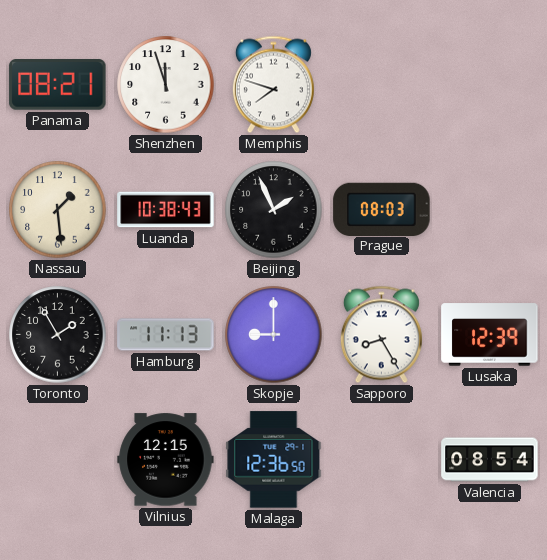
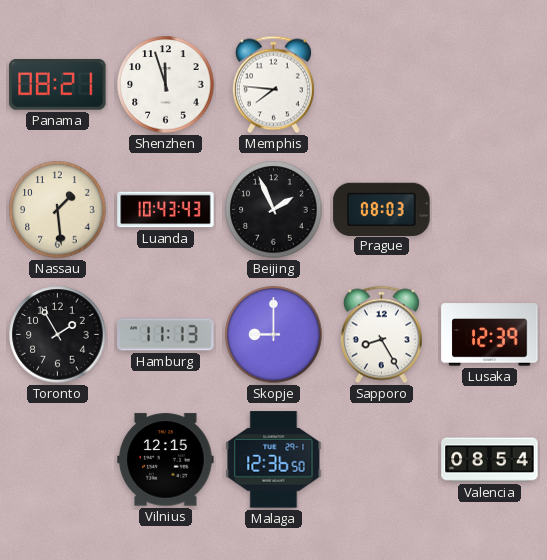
Memphis: 7:48 -> 7:46 (273, 85)
Luanda: 10:38 -> 10:43 (166, 210)
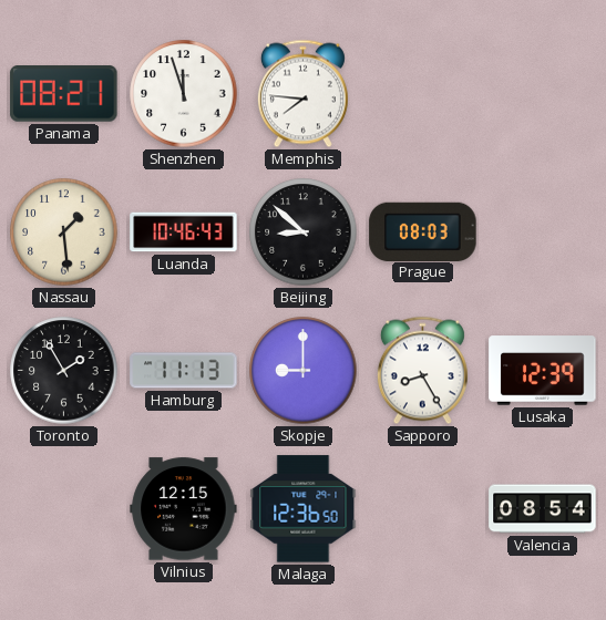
Luanda: 10:43 -> 10:46 (184, 232)
Beijing: 1:56 -> 8:52 (304, 232)
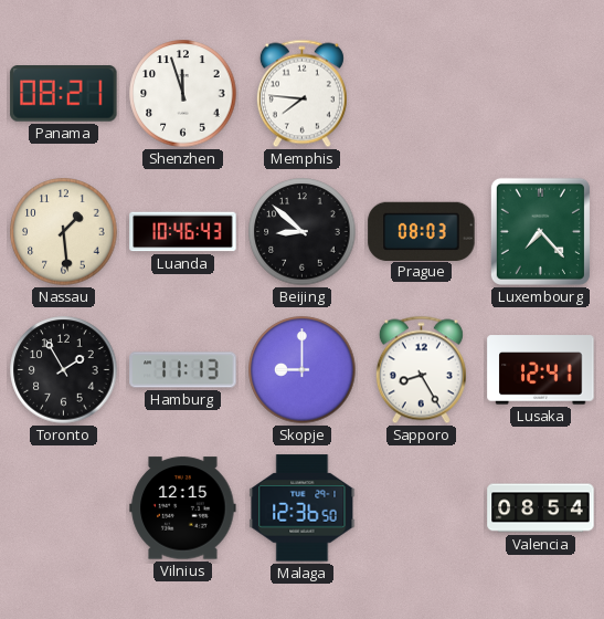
Luxembourg: none -> 7:23 (540, 231)
Lusaka: 12:39 -> 12:41 (541, 370)
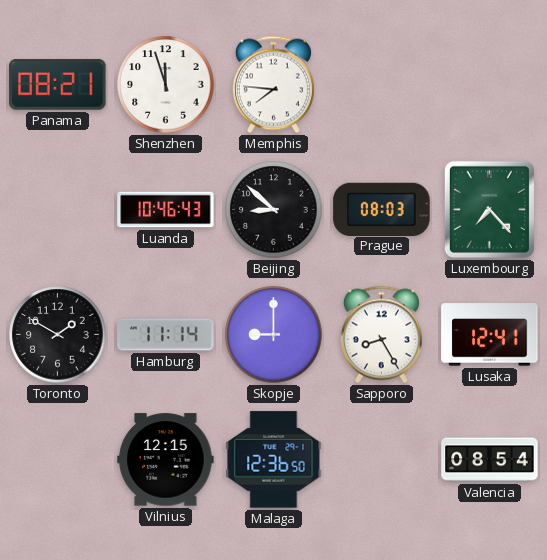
Nassau: 1:29 -> none (64, 232)
Toronto: 1:55 -> 1:50 (58, 335)
Hamburg: 11:13 -> 11:14 (166, 335)
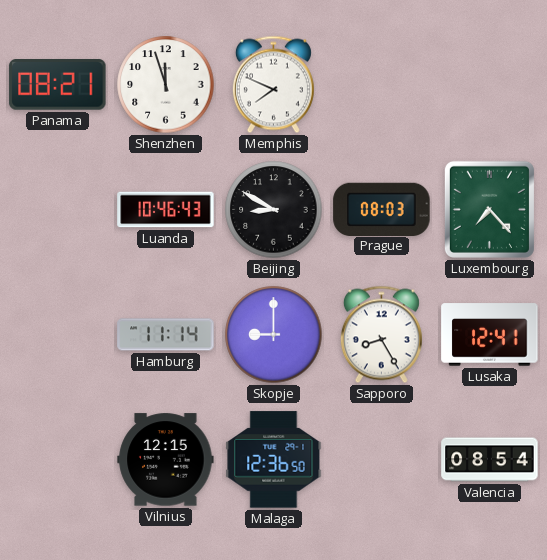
Memphis: 7:46 -> 7:49 (273, 85)
Beijing: 8:52 -> 8:50 (274, 210)
Toronto: 1:50 -> none (58, 335)
